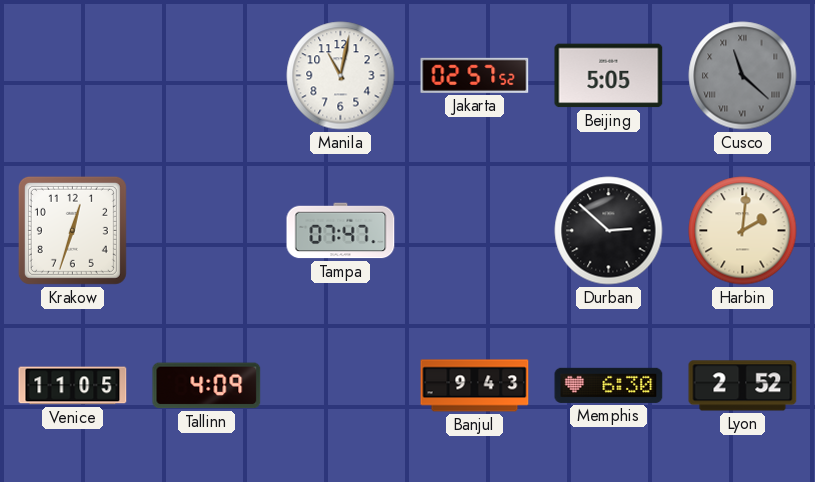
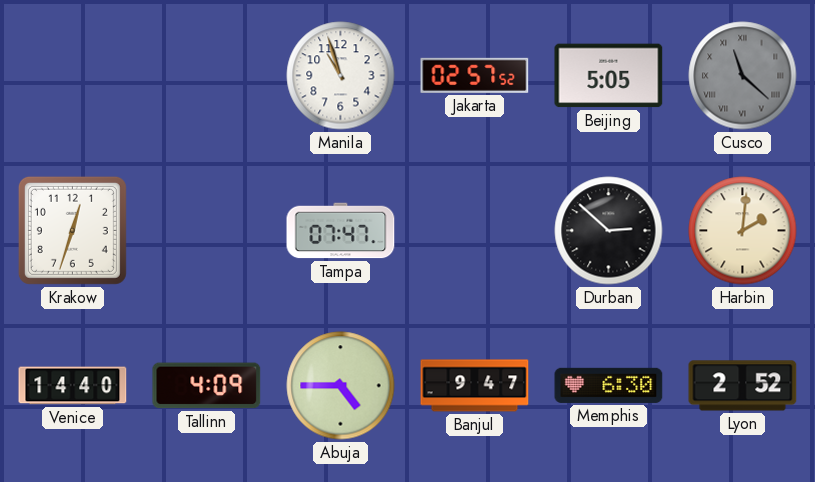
Manila: 11:02 -> 10:57 (341, 76)
Venice: 11:05 -> 14:40 (73, 386)
Abuja: none -> 4:45 (341, 386)
Banjul: 9:43 -> 9:47 (475, 386)
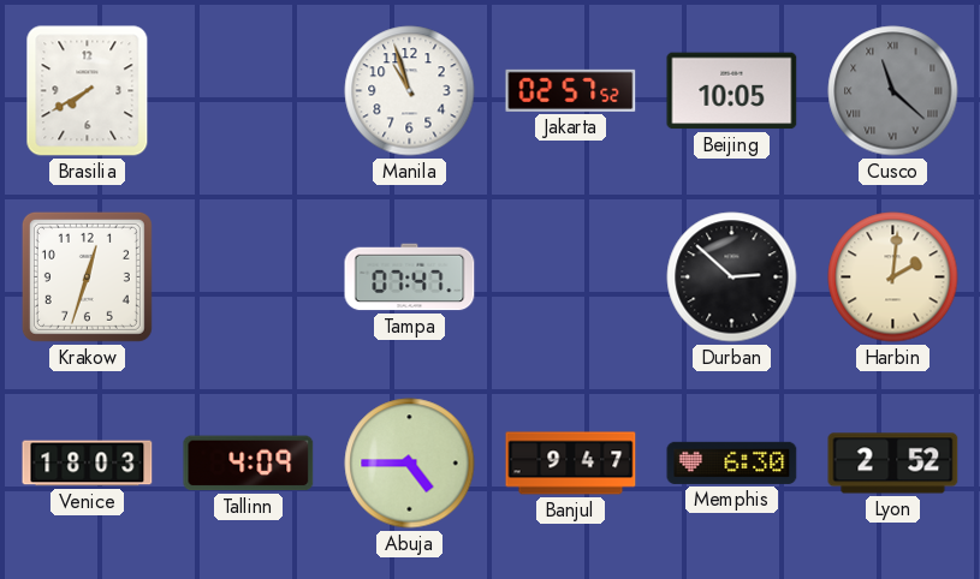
Brasilia: none -> 7:40 (88, 91)
Beijing: 5:05 -> 10:05 (732, 91)
Venice: 14:40 -> 18:03 (88, 464)
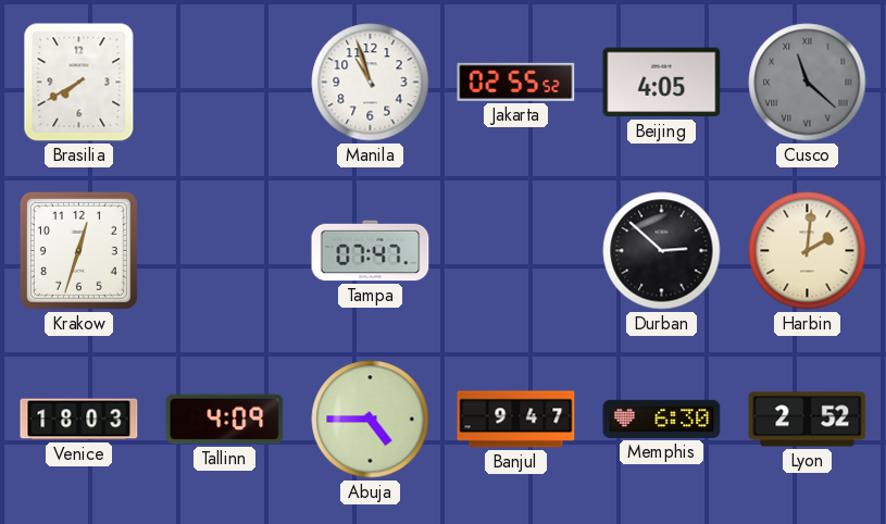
Jakarta: 02:57 -> 02:55 (516, 82)
Beijing: 10:05 -> 4:05 (662, 83)
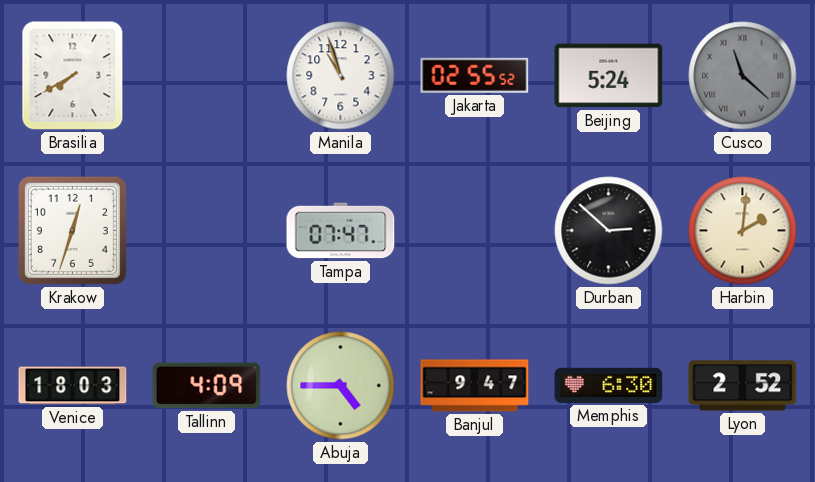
Beijing: 4:05 -> 5:24 (609, 76)
